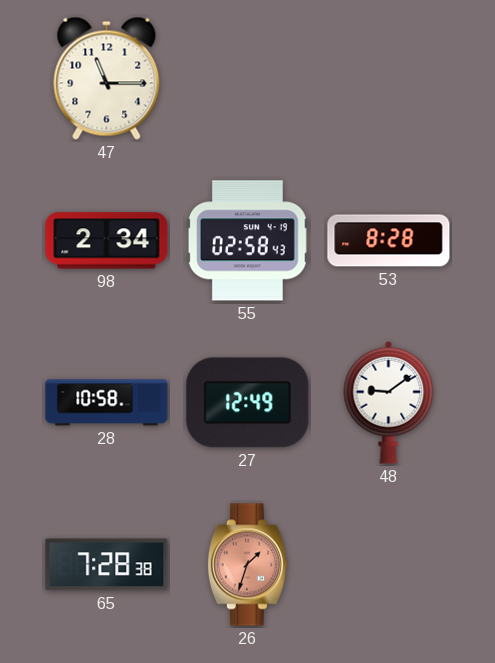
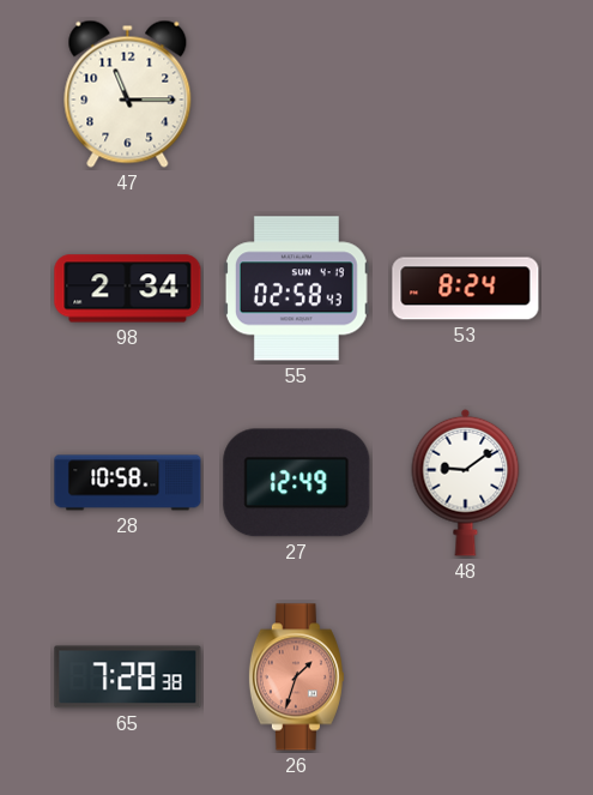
53: 8:28 -> 8:24 (466, 289)
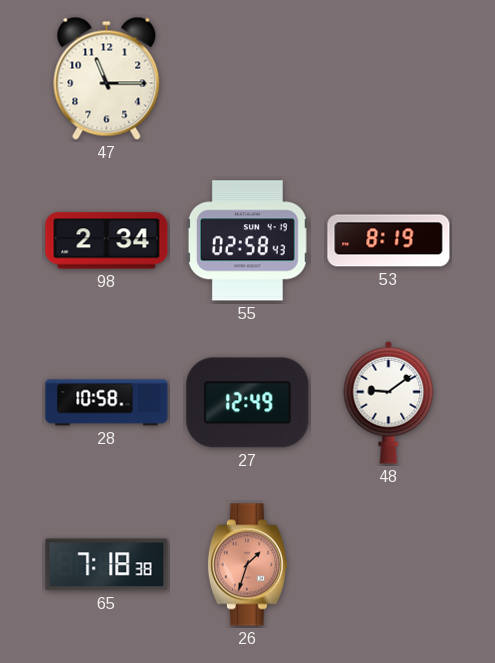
53: 8:24 -> 8:19 (389, 241)
65: 7:28 -> 7:18 (107, 565)
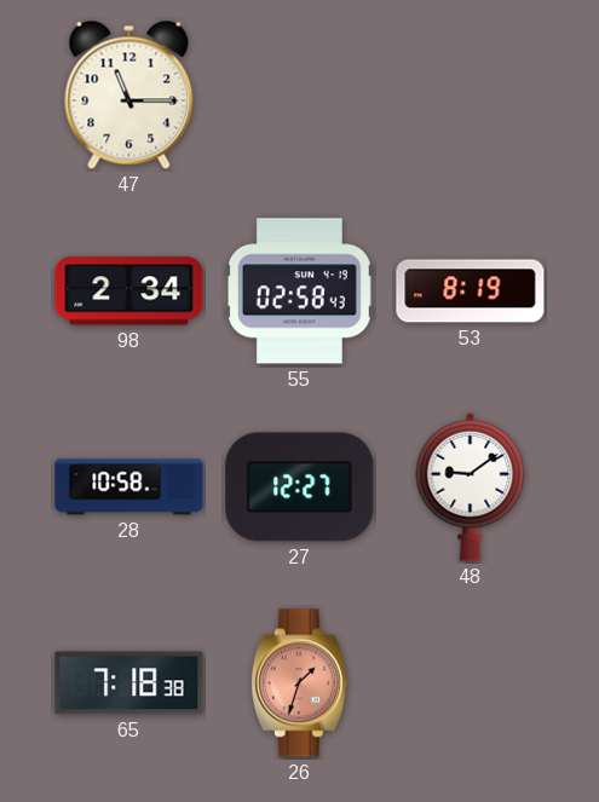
27: 12:49 -> 12:27 (300, 487)
